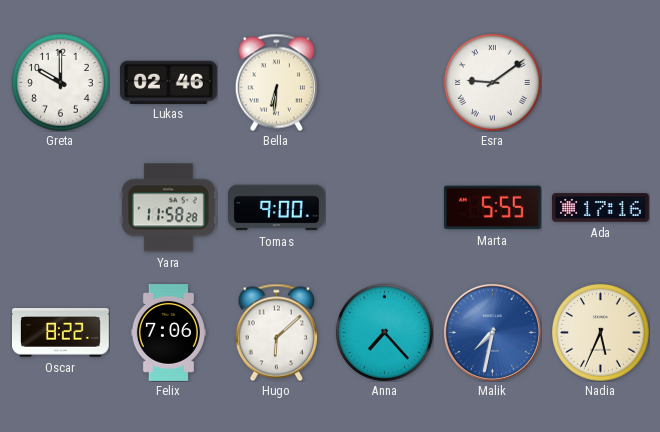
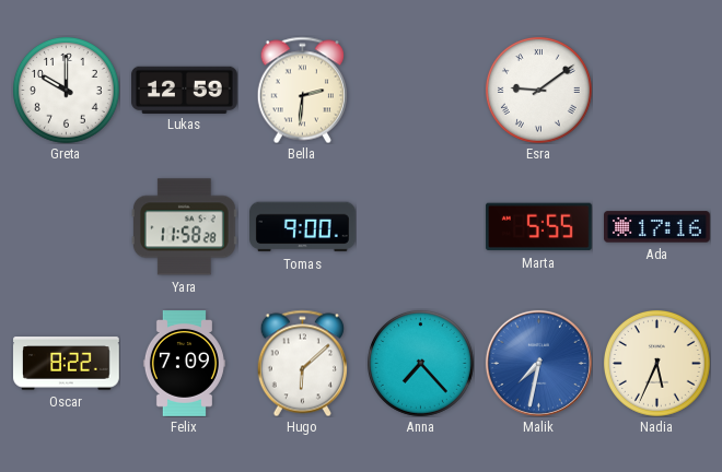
Lukas: 02:46 -> 12:59 (185, 90)
Bella: 6:31 -> 2:31 (302, 90)
Felix: 7:06 -> 7:09 (184, 364)
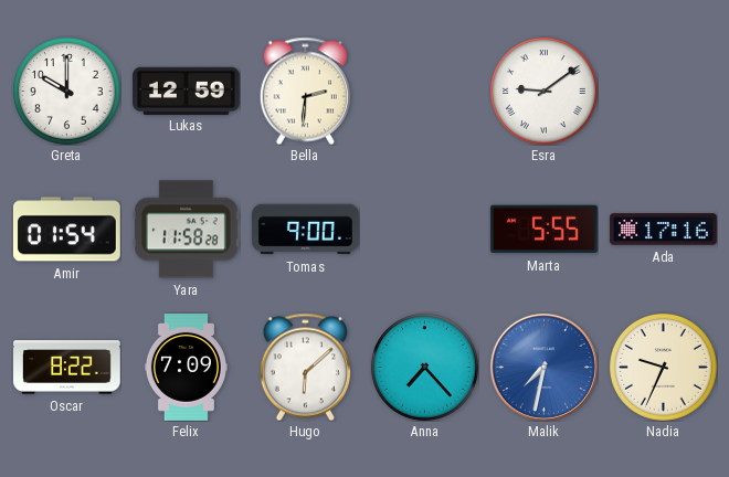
Amir: none -> 01:54 (67, 230)
Nadia: 5:34 -> 9:34 (664, 368)
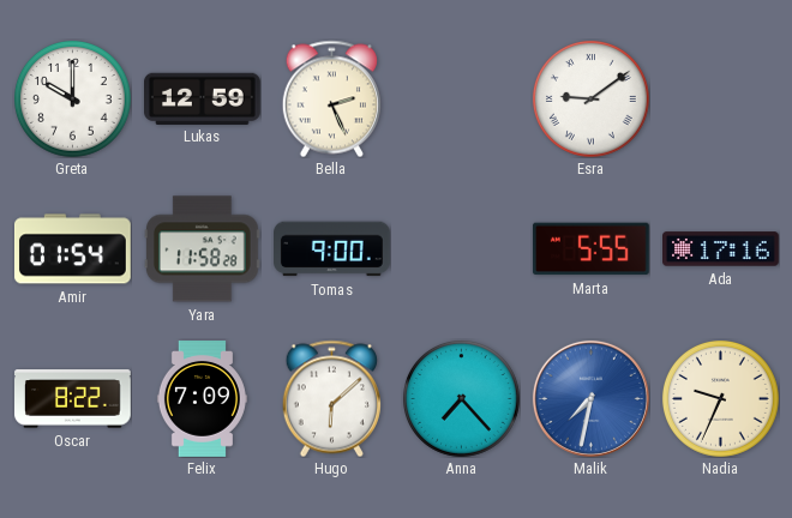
Bella: 2:31 -> 2:26 (331, 98)
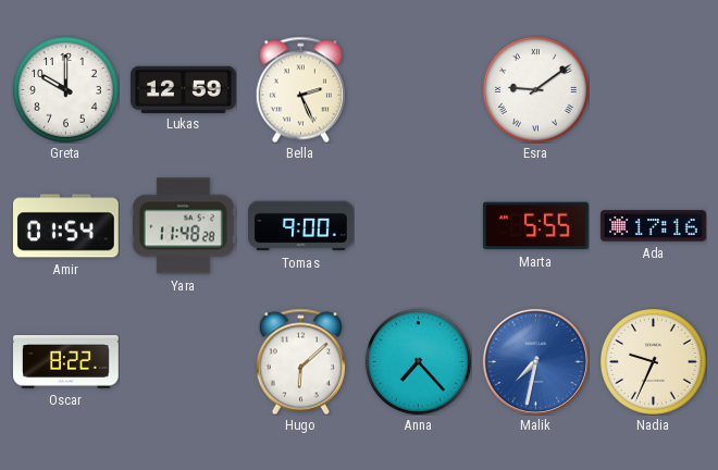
Yara: 11:58 -> 11:48 (183, 226)
Felix: 7:09 -> none (202, 399)
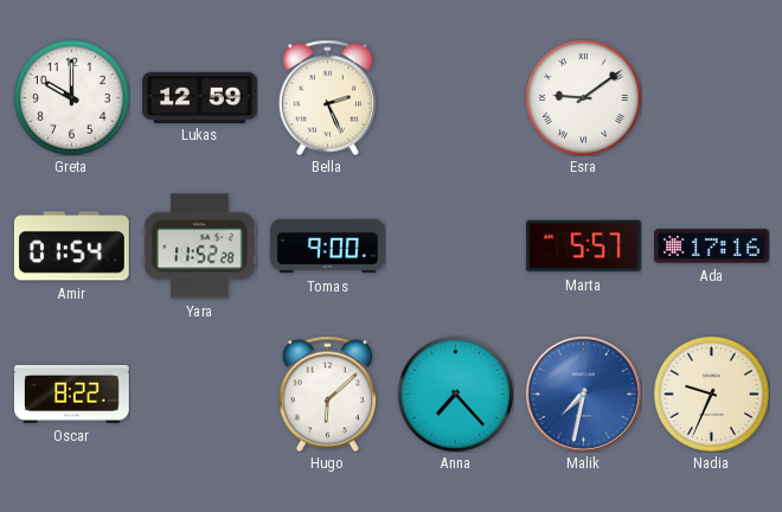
Yara: 11:48 -> 11:52 (199, 247)
Marta: 5:55 -> 5:57 (583, 247)
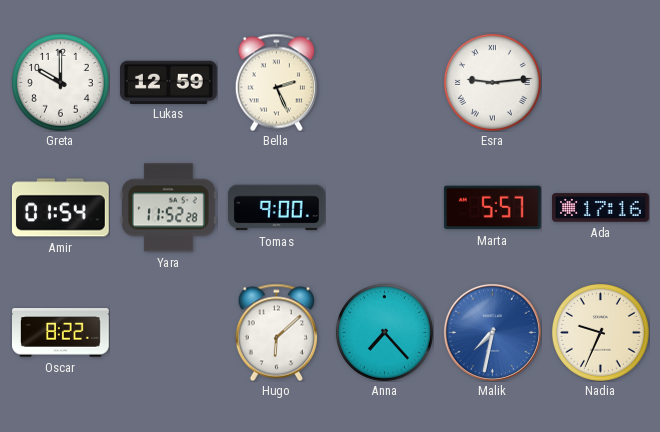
Esra: 9:09 -> 9:14 (493, 83)
